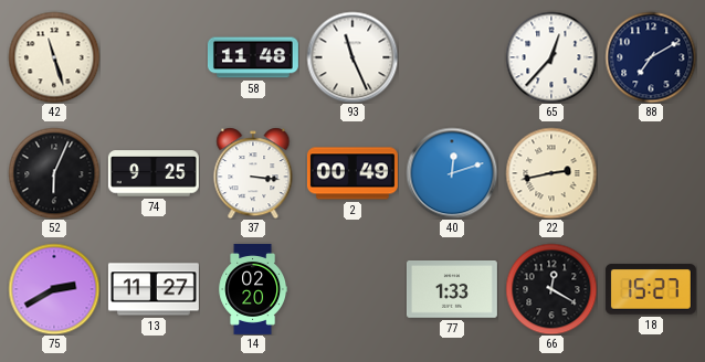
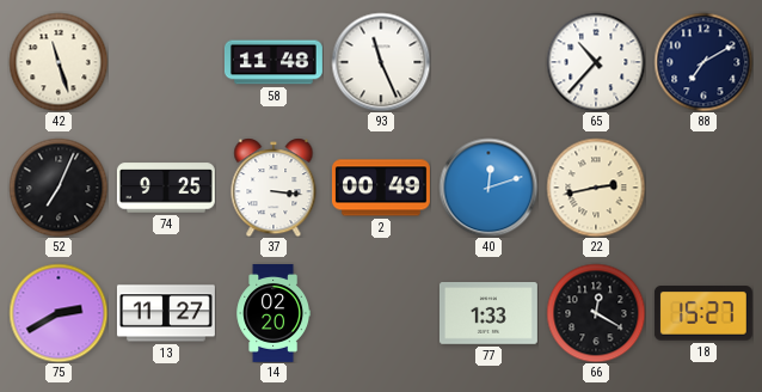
65: 12:37 -> 10:37 (596, 62)
52: 6:04 -> 7:04 (59, 188)
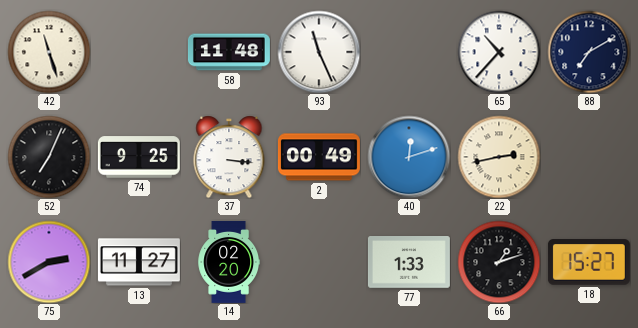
66: 12:20 -> 1:12 (499, 262)
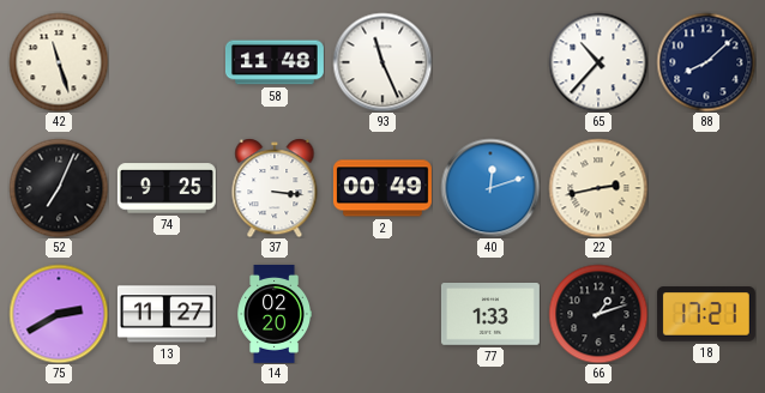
88: 7:10 -> 8:08 (706, 62)
18: 15:27 -> 17:21 (706, 314)
